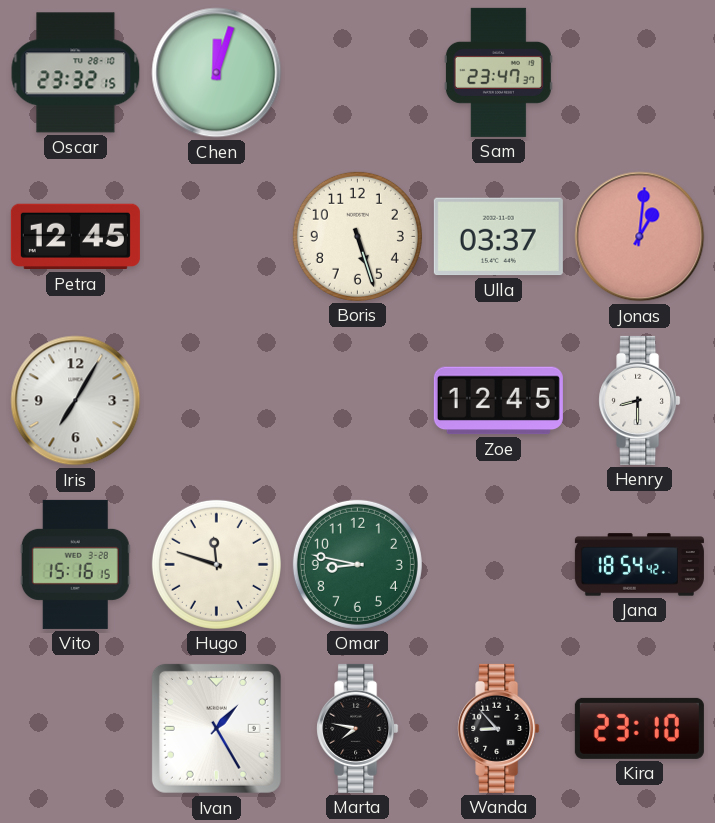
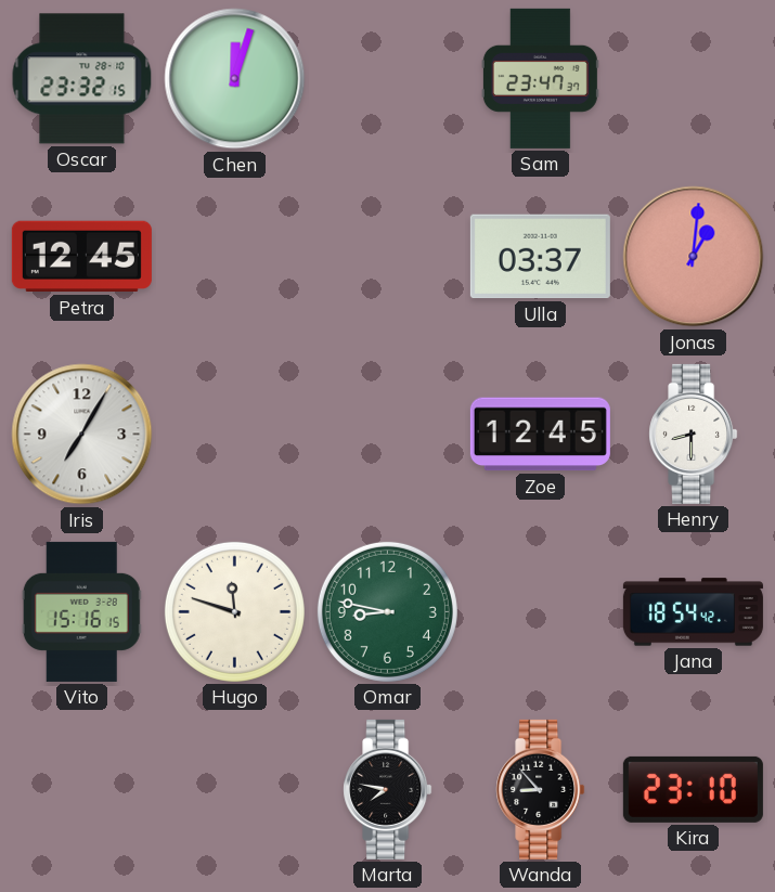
Boris: 5:27 -> none (357, 236)
Ivan: 1:25 -> none (216, 728)
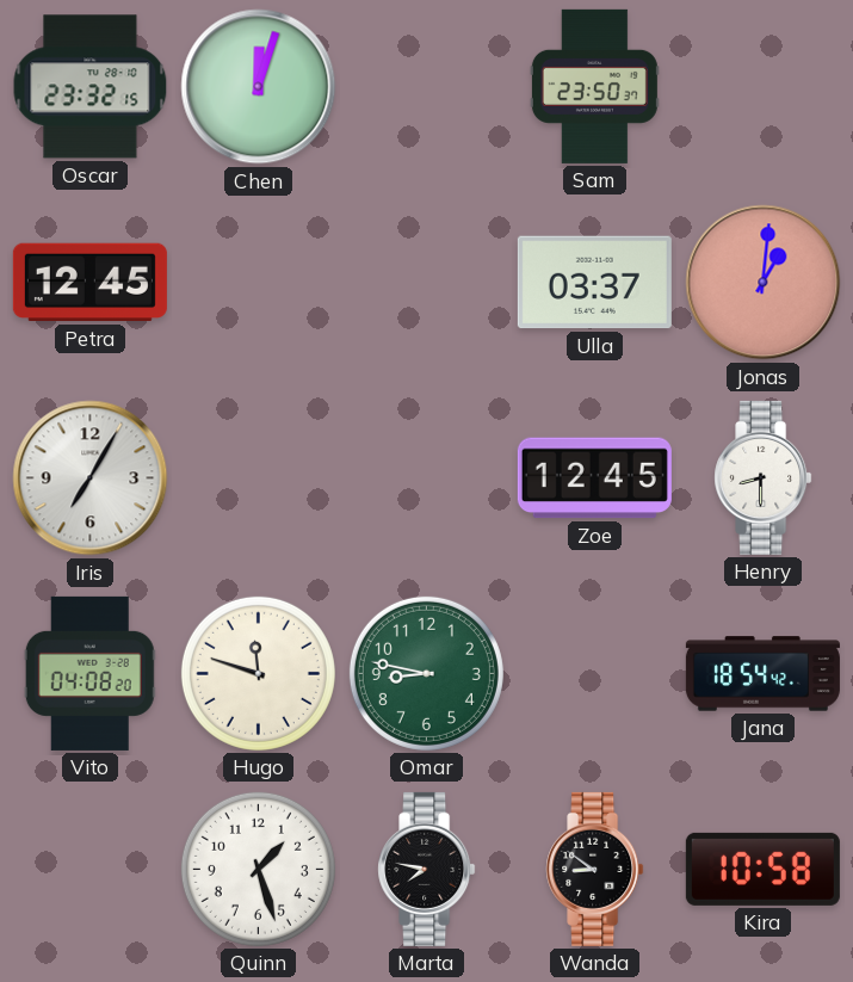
Sam: 23:47 -> 23:50 (594, 86)
Vito: 15:16 -> 04:08 (89, 673)
Quinn: none -> 1:27 (258, 869)
Wanda: 8:53 -> 8:51 (595, 869)
Kira: 23:10 -> 10:58 (762, 869)
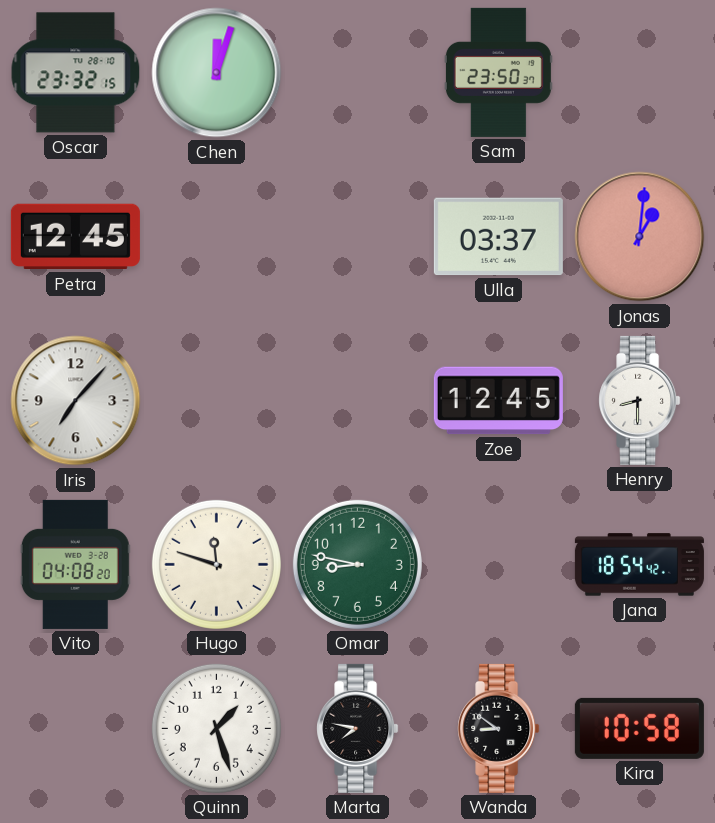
Iris: 7:05 -> 7:07 (76, 401)
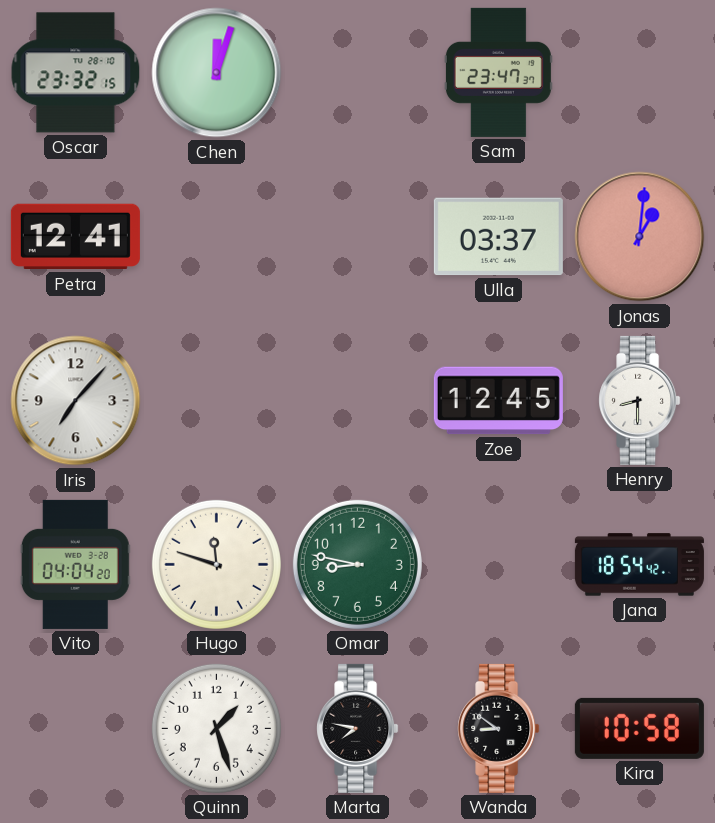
Sam: 23:50 -> 23:47 (498, 72)
Petra: 12:45 -> 12:41 (75, 237)
Vito: 04:08 -> 04:04 (75, 564)
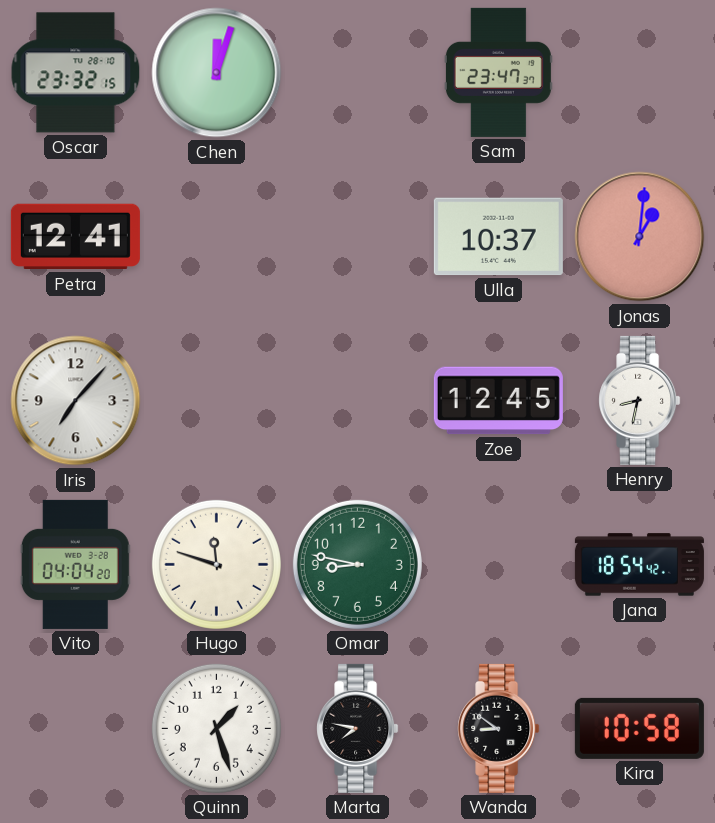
Ulla: 03:37 -> 10:37 (498, 237)
Henry: 8:30 -> 8:32 (640, 400)
